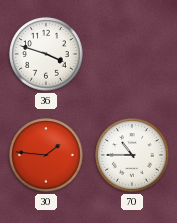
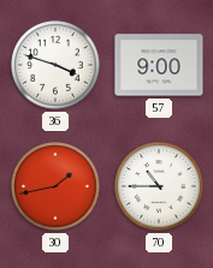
57: none -> 9:00 (159, 65)
30: 1:46 -> 1:43 (55, 186)
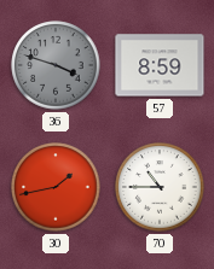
36 dial: white -> grey (56, 65)
57: 9:00 -> 8:59 (160, 65)
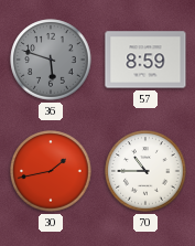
36: 3:48 -> 5:48 (51, 60)
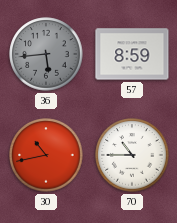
36: 5:48 -> 5:44 (46, 54)
30: 1:43 -> 10:43 (46, 155)
